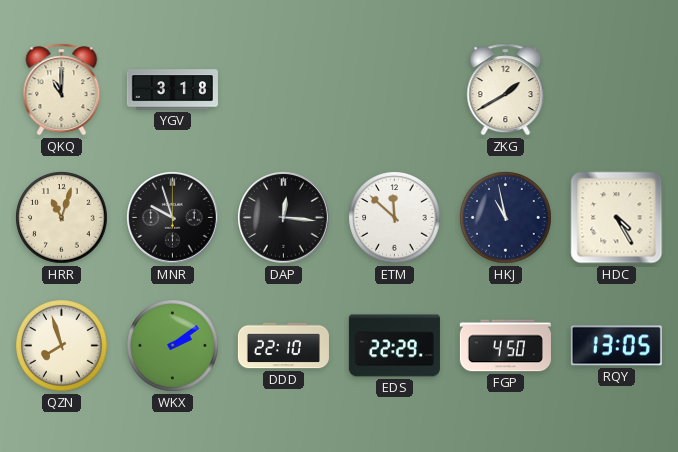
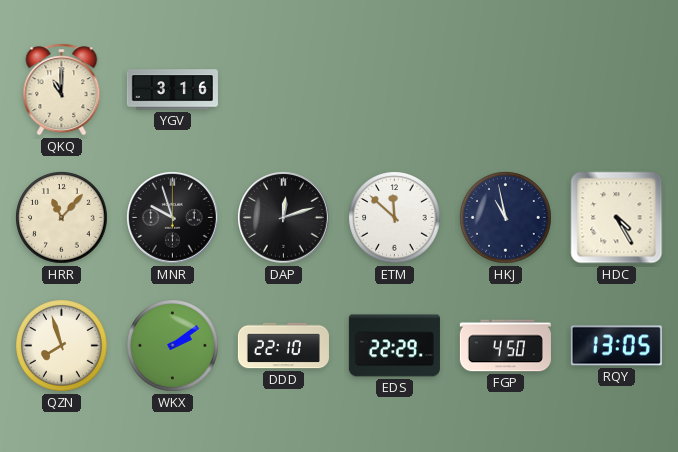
YGV: 3:18 -> 3:16 (172, 90)
ZKG: 1:40 -> none (506, 90)
HRR: 11:03 -> 11:07 (62, 218)
DAP: 12:16 -> 12:12 (284, 218)
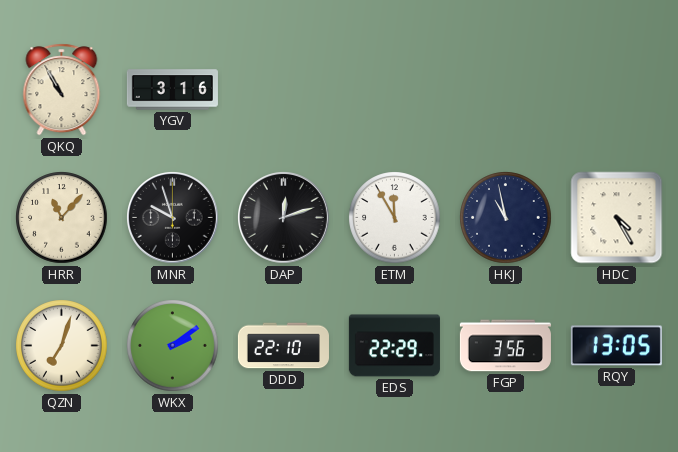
QKQ: 11:00 -> 10:55 (62, 90)
ETM: 11:52 -> 11:55 (395, 218)
QZN: 7:57 -> 7:03 (62, 346)
FGP: 4:50 -> 3:56 (505, 346)
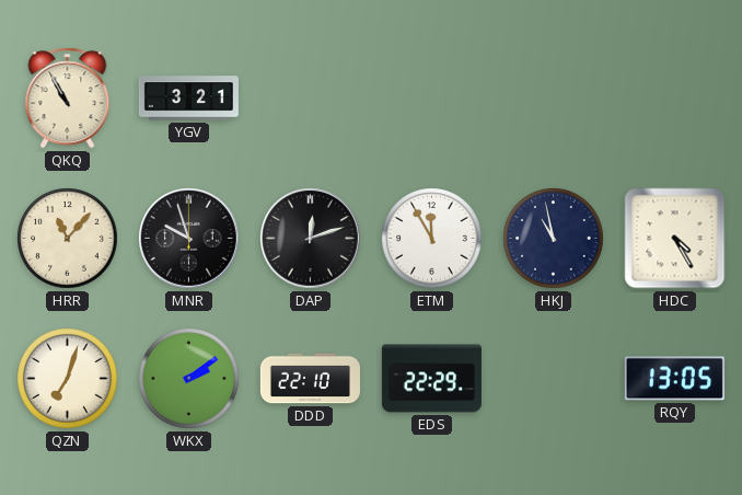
YGV: 3:16 -> 3:21 (188, 99)
FGP: 3:56 -> none (505, 346)
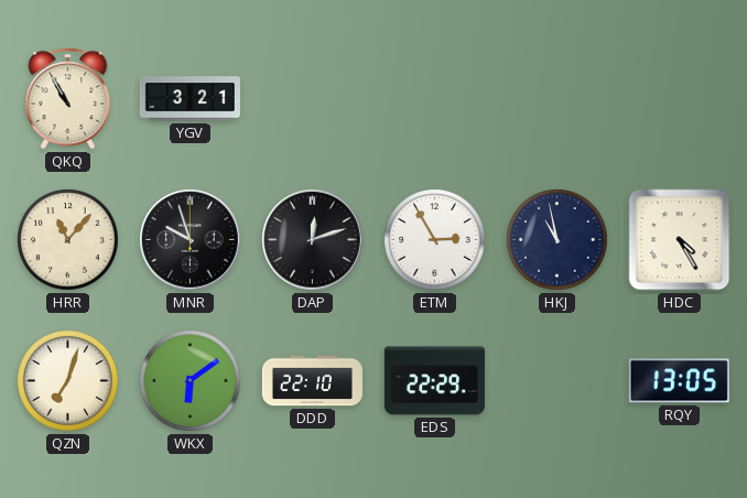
ETM: 11:55 -> 2:55 (435, 240)
WKX: 2:09 -> 6:09 (191, 381)
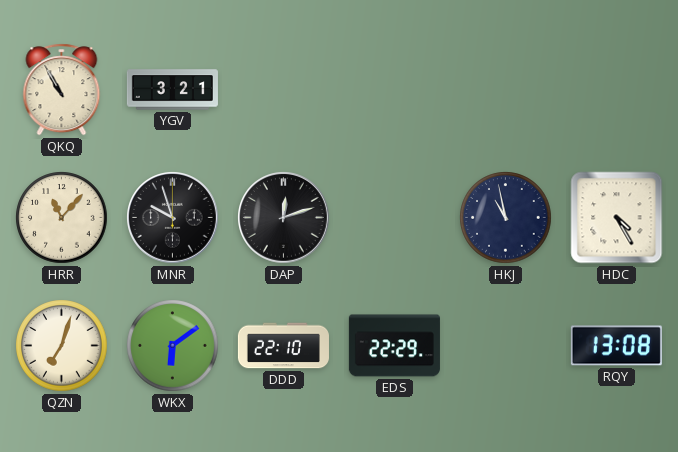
ETM: 2:55 -> none (435, 240)
RQY: 13:05 -> 13:08 (616, 346)
